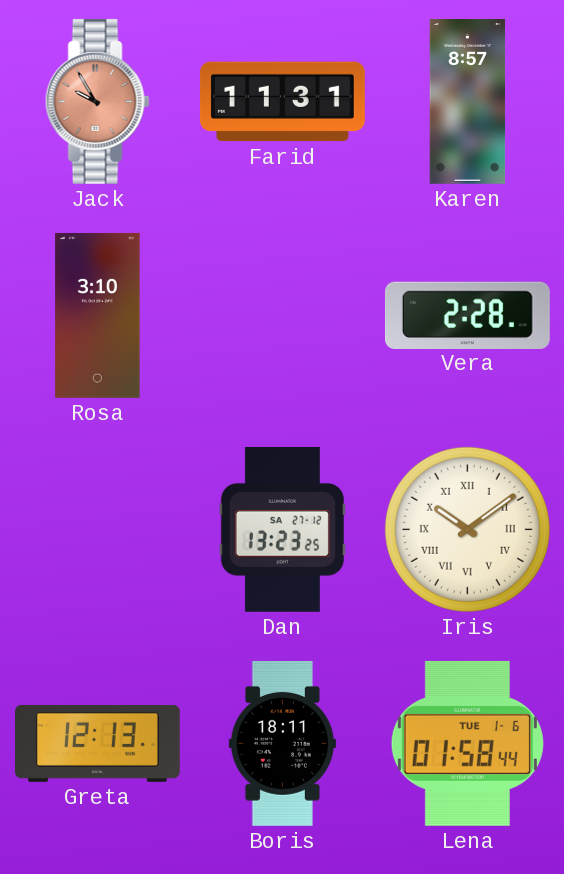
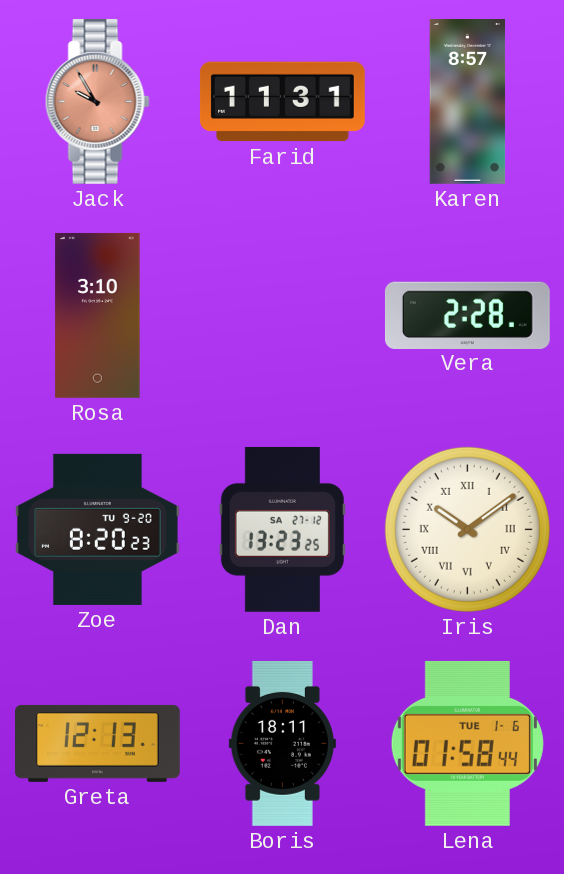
Zoe: none -> 8:20 (97, 529)
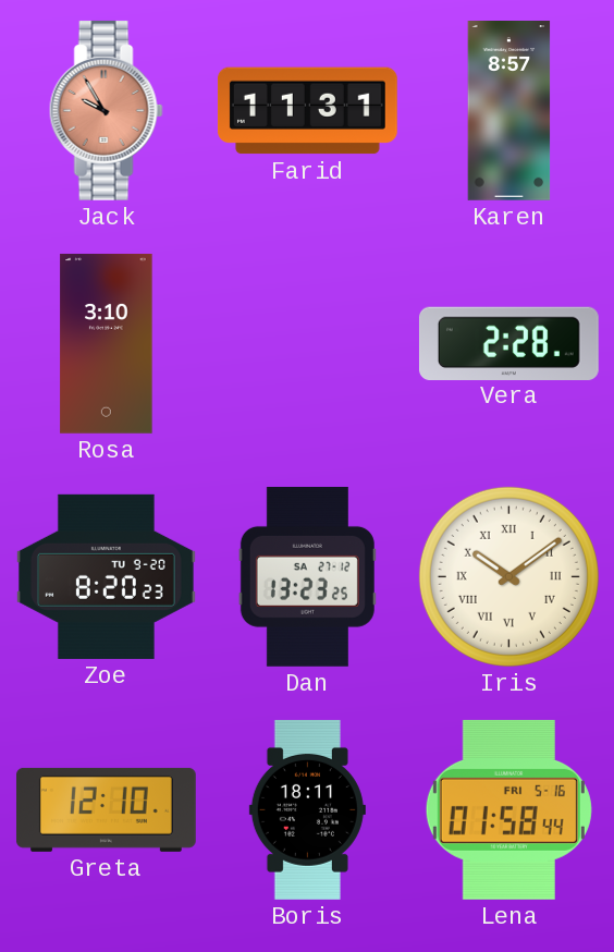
Greta: 12:13 -> 12:10 (106, 809)
Lena date: TUE 1-6 -> FRI 5-16 (508, 809)
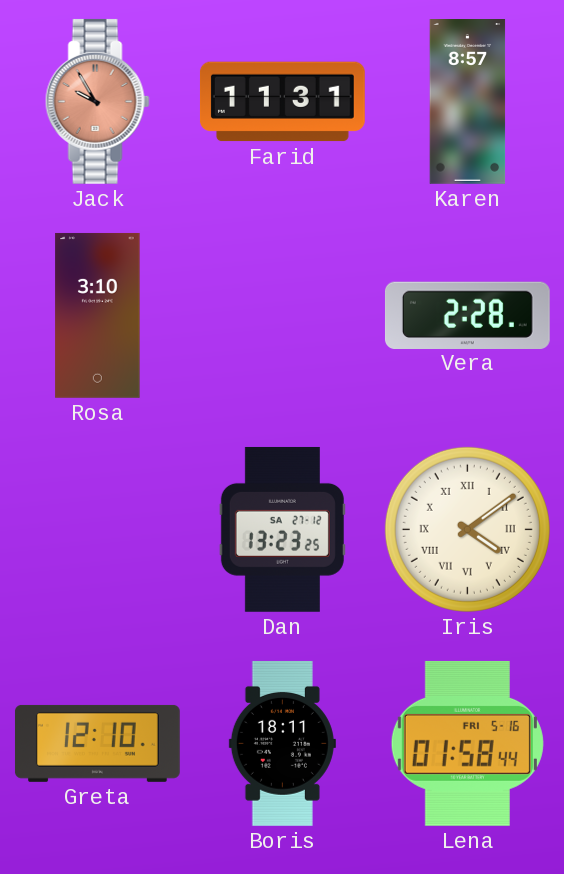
Zoe: 8:20 -> none (106, 576)
Iris: 10:09 -> 4:09 (467, 529)
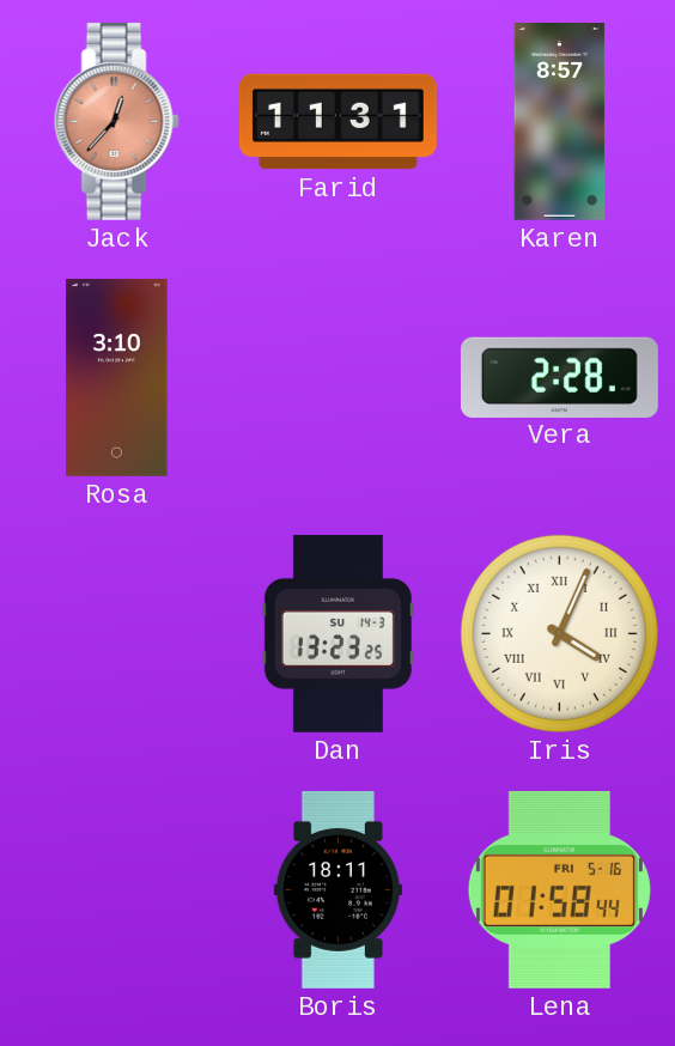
Jack: 9:55 -> 12:37 (116, 121)
Dan date: SA 27-12 -> SU 14-3 (337, 633)
Iris: 4:09 -> 4:04 (559, 633)
Greta: 12:10 -> none (97, 743)
